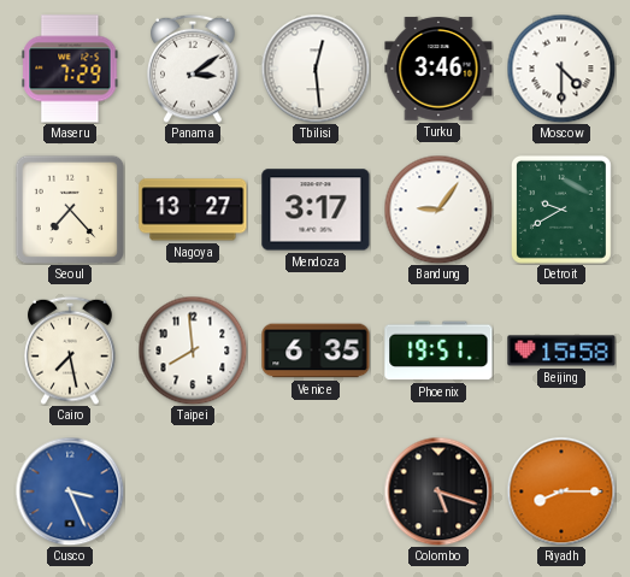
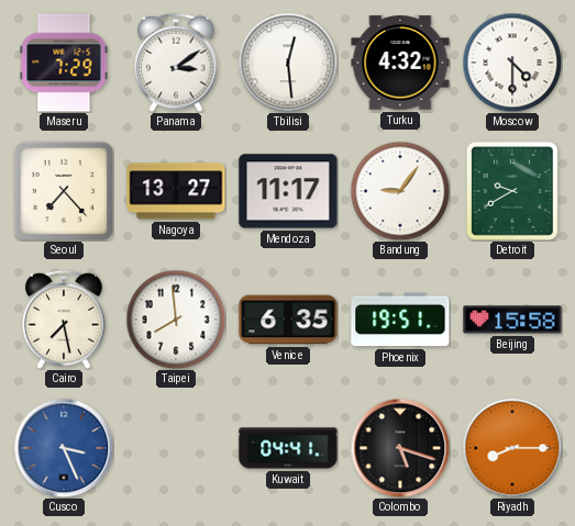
Turku: 3:46 -> 4:32 (400, 63)
Mendoza: 3:17 -> 11:17 (288, 191)
Kuwait: none -> 04:41 (288, 448)
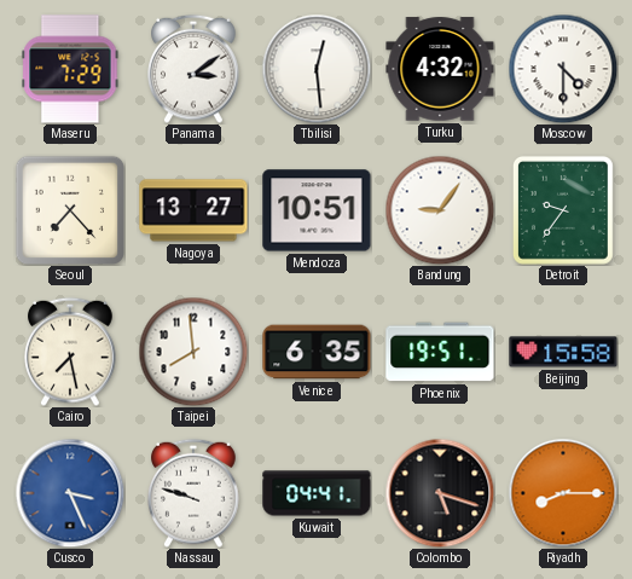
Mendoza: 11:17 -> 10:51 (317, 210)
Detroit: 9:40 -> 9:36 (563, 210)
Nassau: none -> 9:48 (193, 493)
